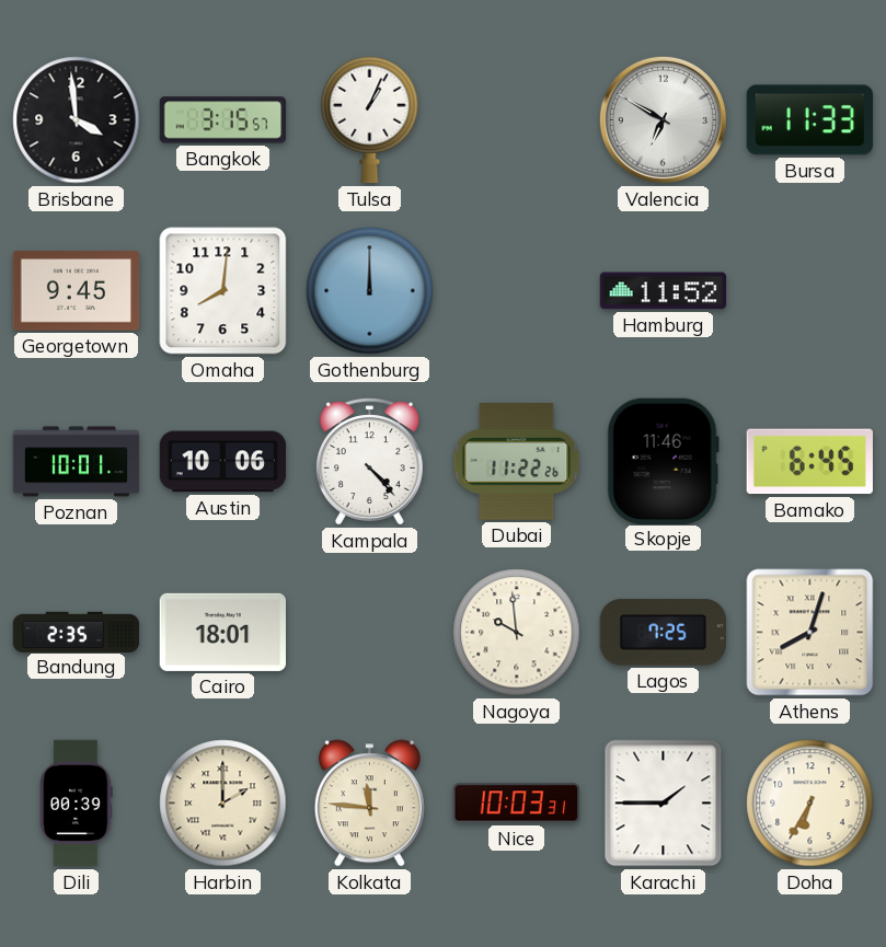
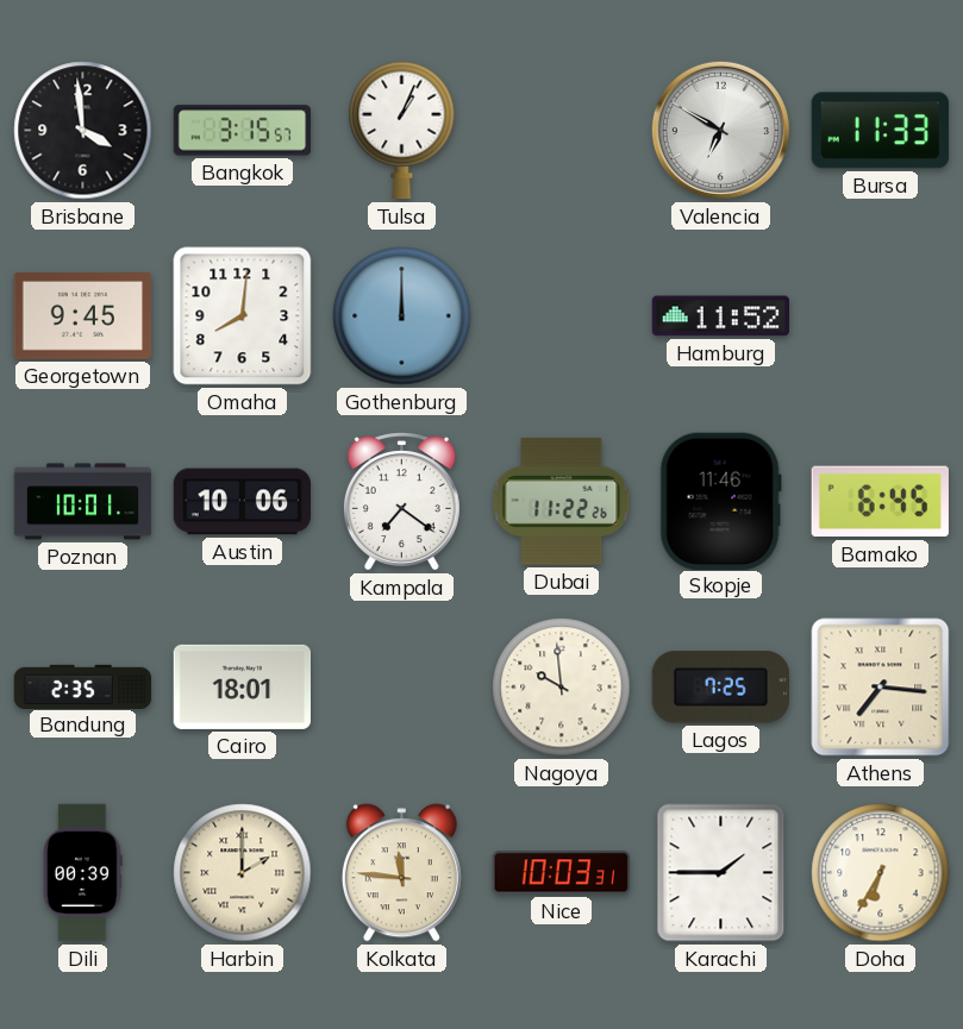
Kampala: 4:23 -> 7:21 (401, 502)
Athens: 8:03 -> 7:16 (881, 688)
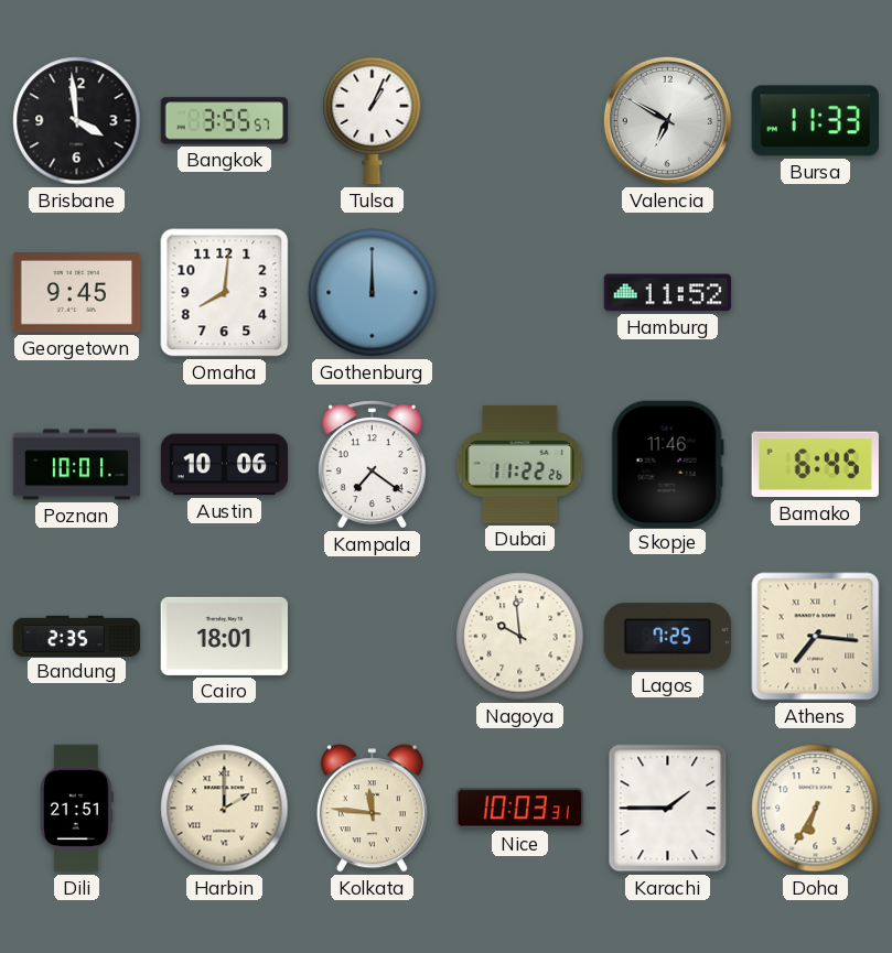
Bangkok: 3:15 -> 3:55 (225, 121)
Dili: 00:39 -> 21:51 (77, 809)
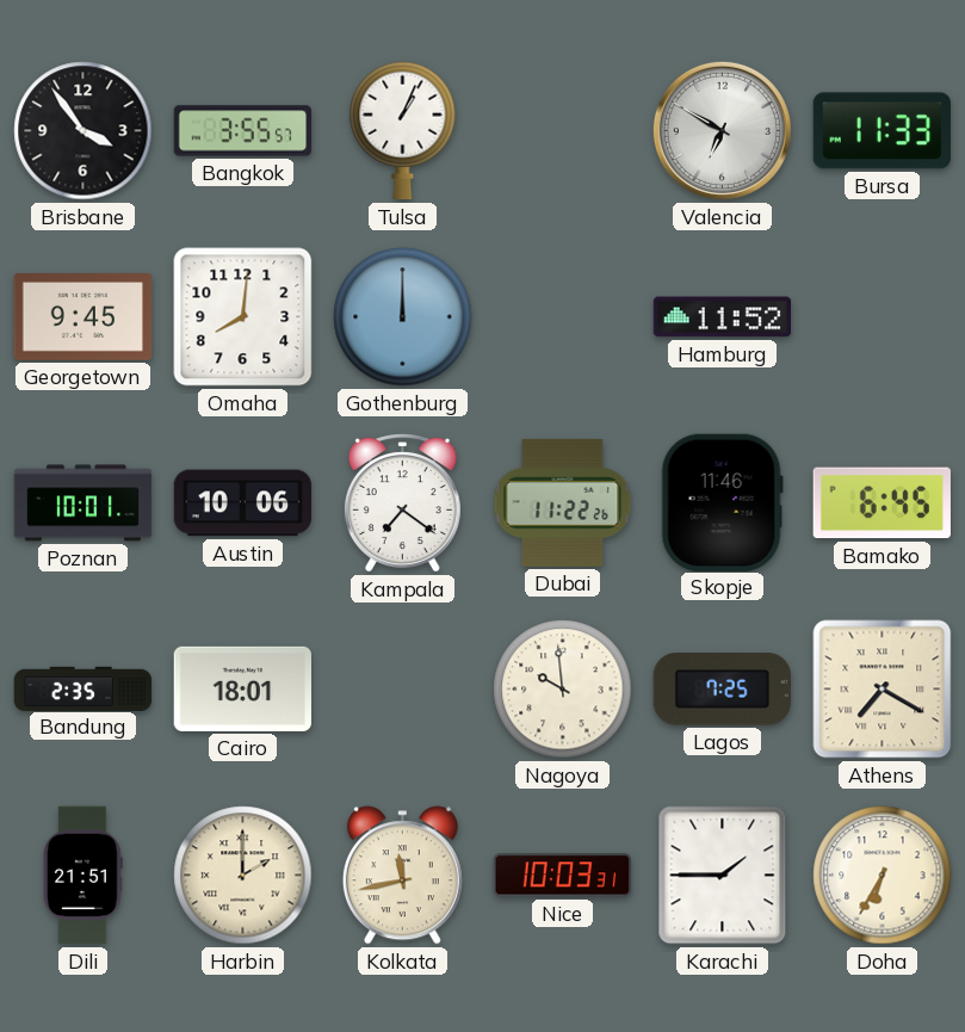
Brisbane: 3:59 -> 3:54 (83, 131)
Athens: 7:16 -> 7:20 (883, 690)
Kolkata: 11:46 -> 11:43 (402, 876)
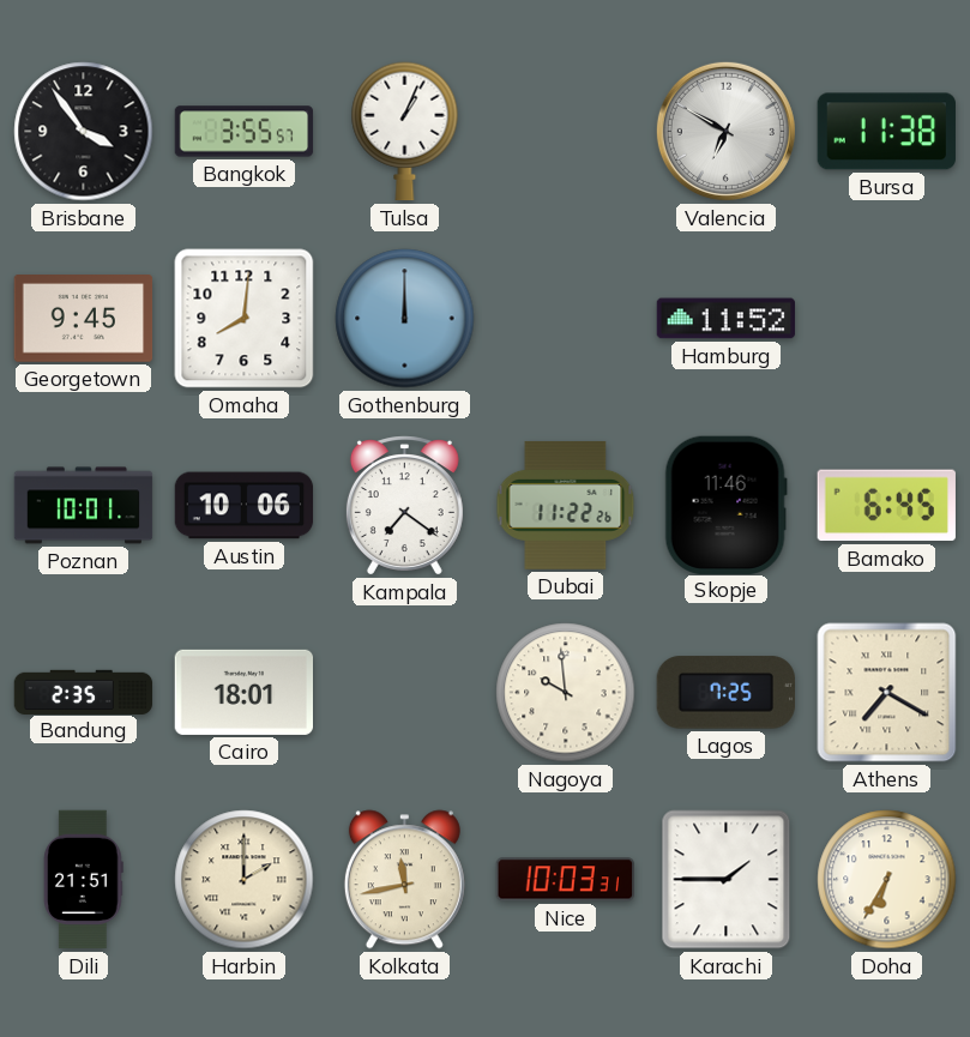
Bursa: 11:33 -> 11:38 (886, 132)
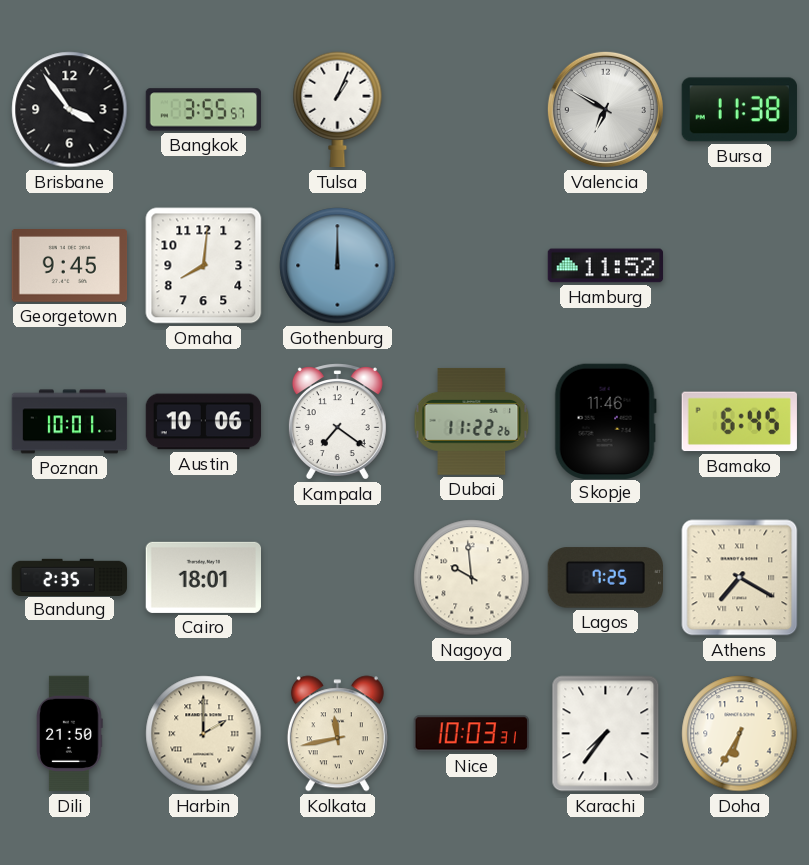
Dili: 21:51 -> 21:50 (70, 734)
Karachi: 1:45 -> 7:36 (606, 734)
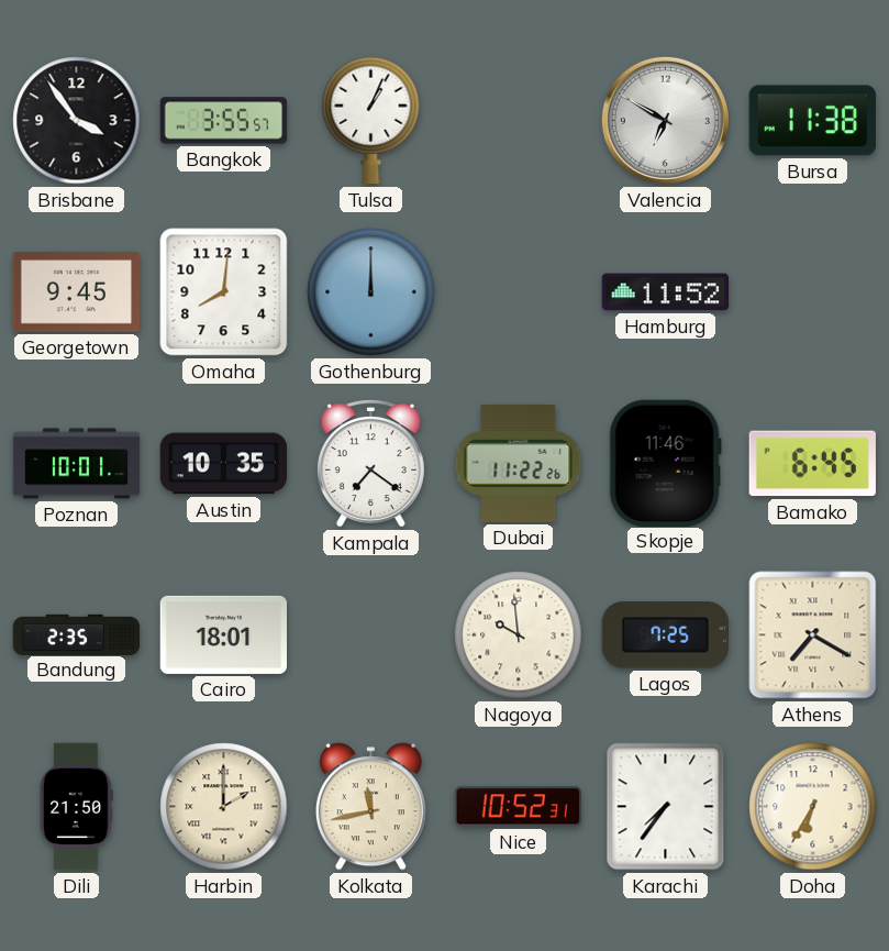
Austin: 10:06 -> 10:35 (224, 464)
Nice: 10:03 -> 10:52 (518, 807)
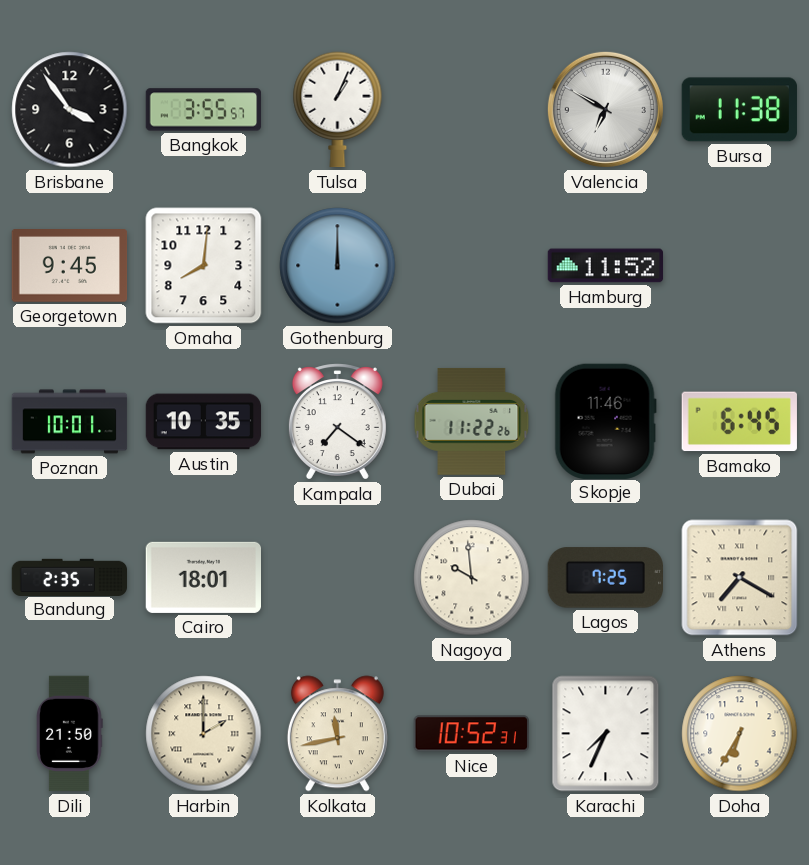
Karachi: 7:36 -> 7:34 (606, 734)
